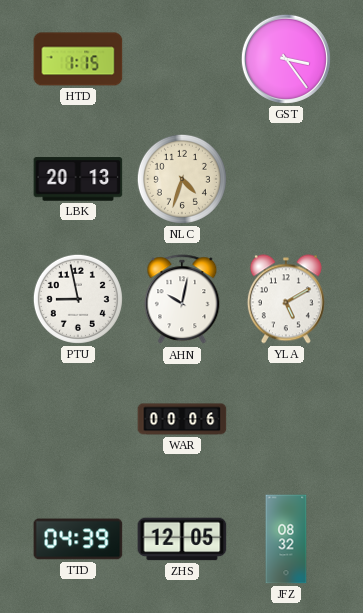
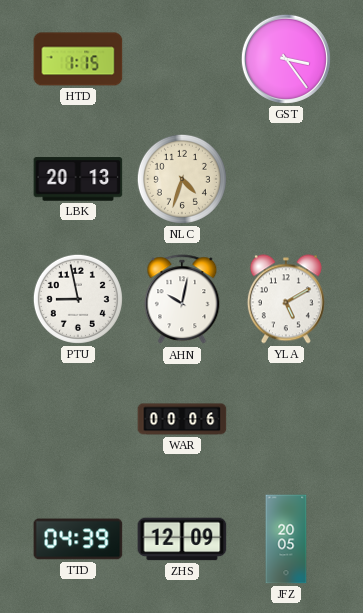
ZHS: 12:05 -> 12:09 (182, 539)
JFZ: 08:32 -> 20:05 (286, 539)
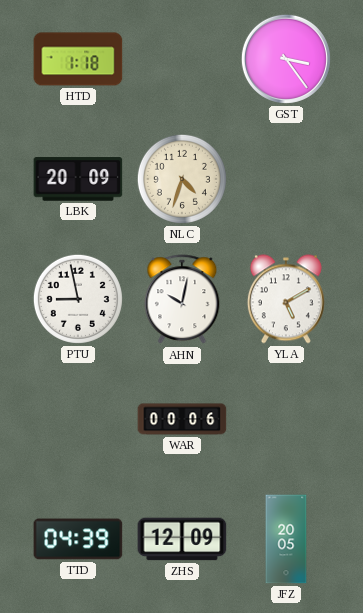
HTD: 1:15 -> 1:18 (78, 59)
LBK: 20:13 -> 20:09 (78, 179)
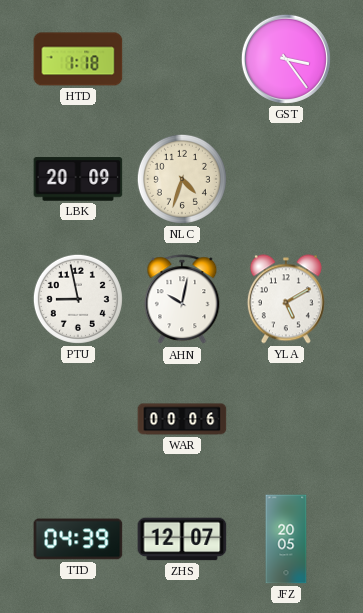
ZHS: 12:09 -> 12:07 (182, 539)
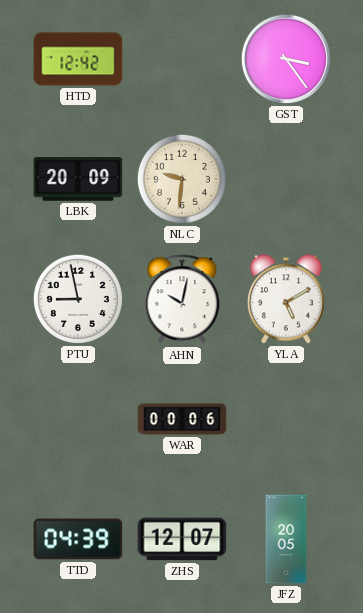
HTD: 1:18 -> 12:42 (78, 59)
NLC: 4:33 -> 9:31 (182, 179)
